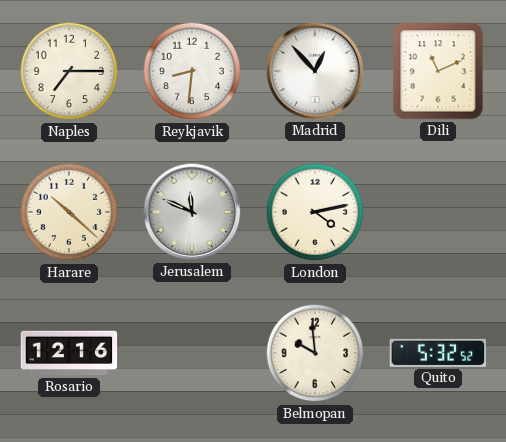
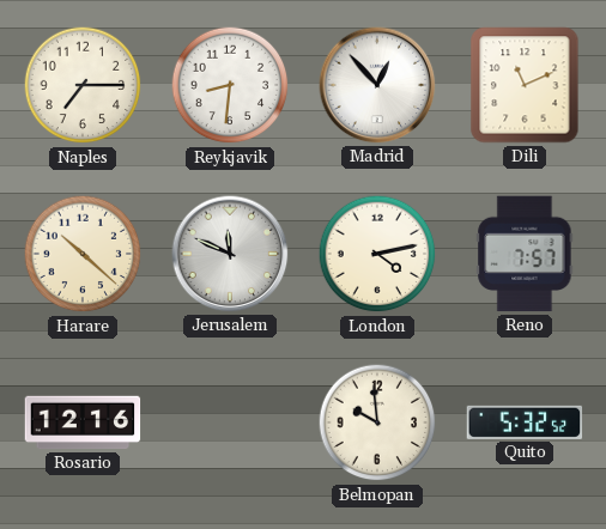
Reno: none -> 7:57 (525, 254)
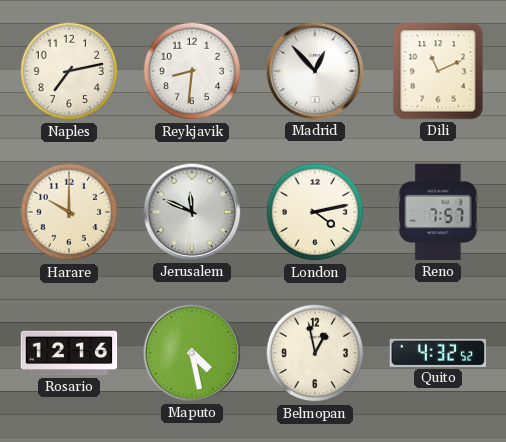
Naples: 7:15 -> 7:13 (69, 71)
Harare: 10:22 -> 10:00 (69, 212)
Maputo: none -> 4:28 (192, 353)
Belmopan: 9:59 -> 12:58 (315, 353)
Quito: 5:32 -> 4:32 (438, 353)
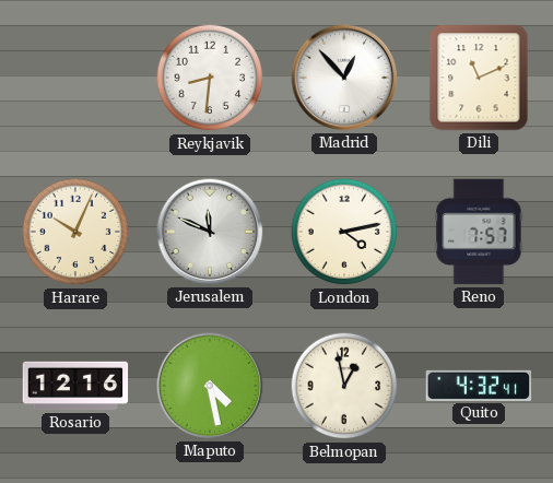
Naples: 7:13 -> none (69, 71)
Harare: 10:00 -> 10:04 (75, 232)
Quito: 4:32:52 -> 4:32:41 (479, 386)
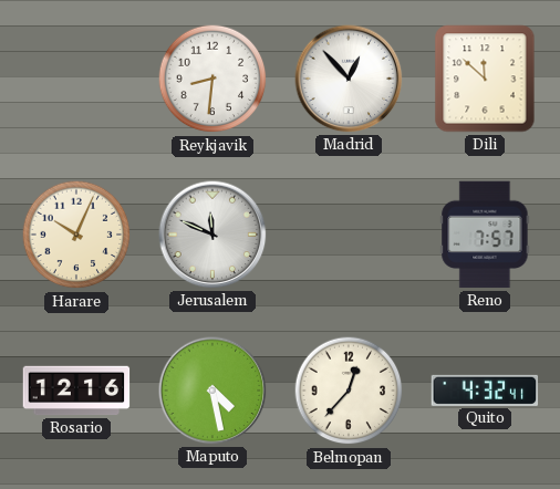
Dili: 11:11 -> 11:52 (485, 79)
London: 4:13 -> none (344, 232)
Belmopan: 12:58 -> 12:37 (349, 391)
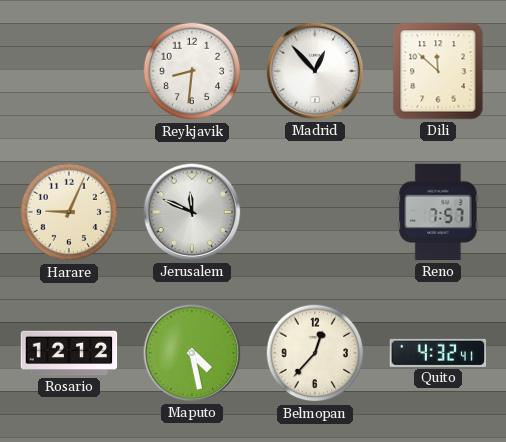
Harare: 10:04 -> 9:04 (69, 212)
Rosario: 12:16 -> 12:12 (69, 353)
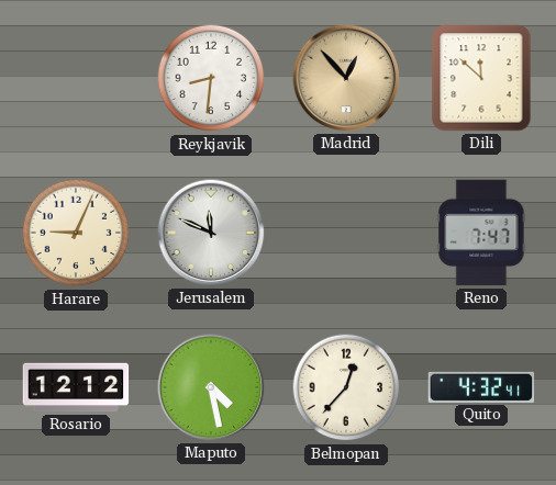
Madrid dial: white -> champagne (346, 78)
Reno: 7:57 -> 7:47 (481, 233)
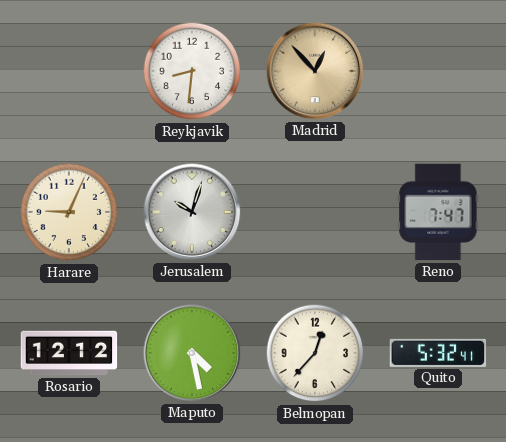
Dili: 11:52 -> none (481, 78)
Jerusalem: 11:49 -> 10:03 (192, 212)
Quito: 4:32 -> 5:32 (438, 353)
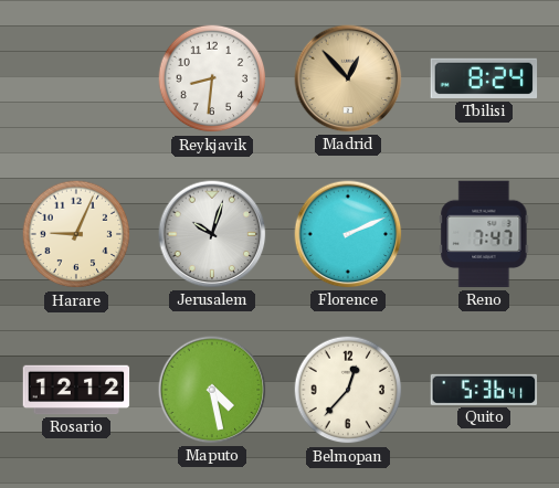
Tbilisi: none -> 8:24 (484, 78)
Florence: none -> 2:11 (348, 234)
Quito: 5:32 -> 5:36 (484, 390)
